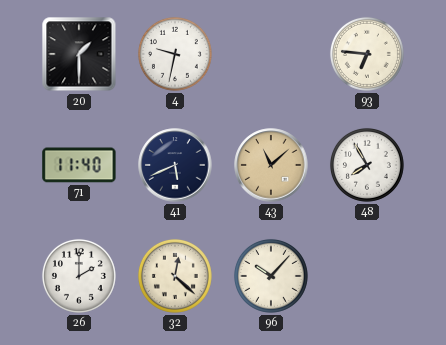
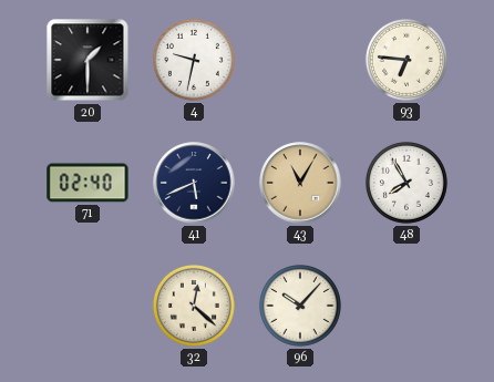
71: 11:40 -> 02:40 (88, 183)
43: 11:08 -> 11:05 (300, 183)
26: 2:00 -> none (79, 276)
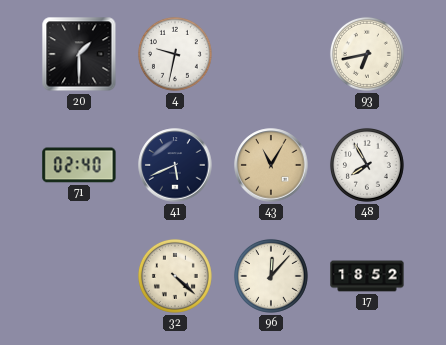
93: 6:46 -> 6:43 (367, 54)
32: 12:22 -> 4:22 (175, 276)
96: 10:07 -> 12:07 (271, 276)
17: none -> 18:52 (367, 276)
